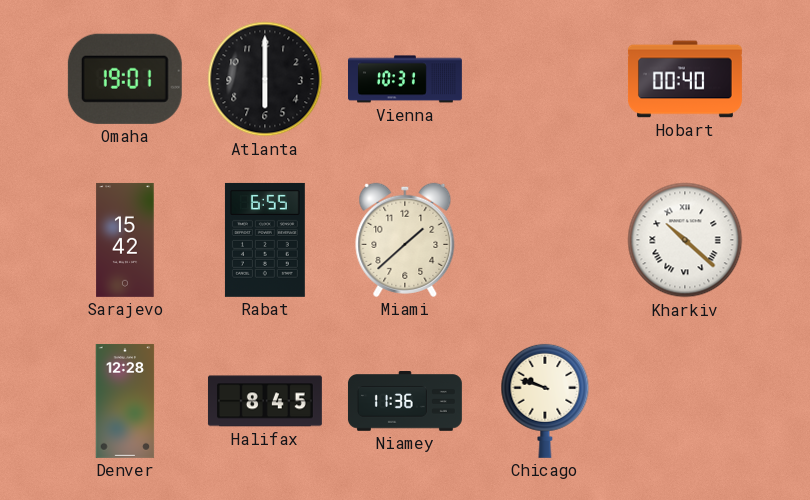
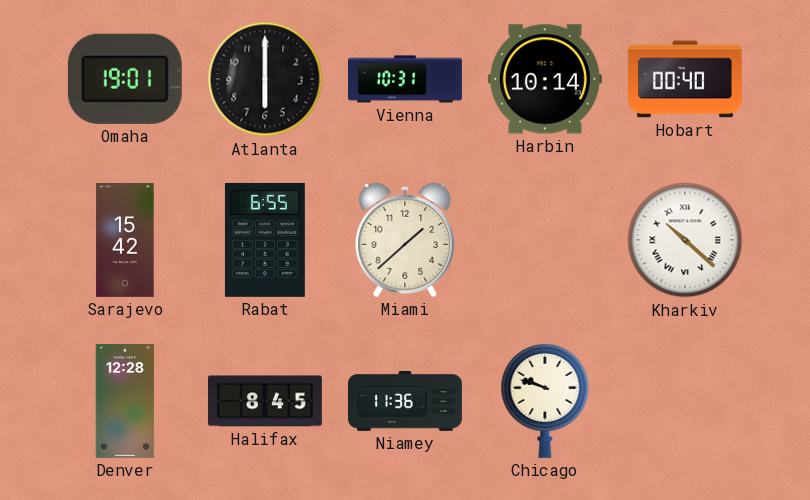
Harbin: none -> 10:14 (545, 79)
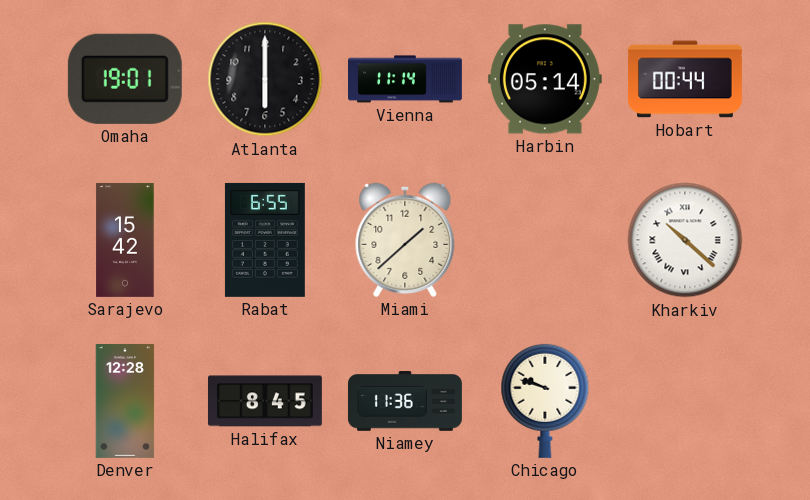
Vienna: 10:31 -> 11:14 (406, 79)
Harbin: 10:14 -> 05:14 (545, 79)
Hobart: 00:40 -> 00:44 (685, 79)
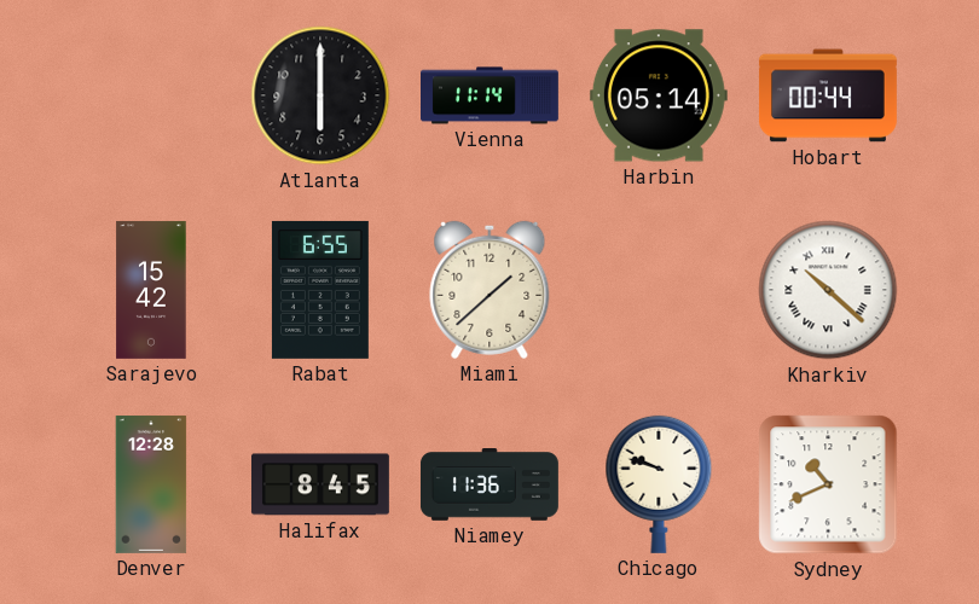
Omaha: 19:01 -> none (125, 79)
Sydney: none -> 10:41 (828, 484)
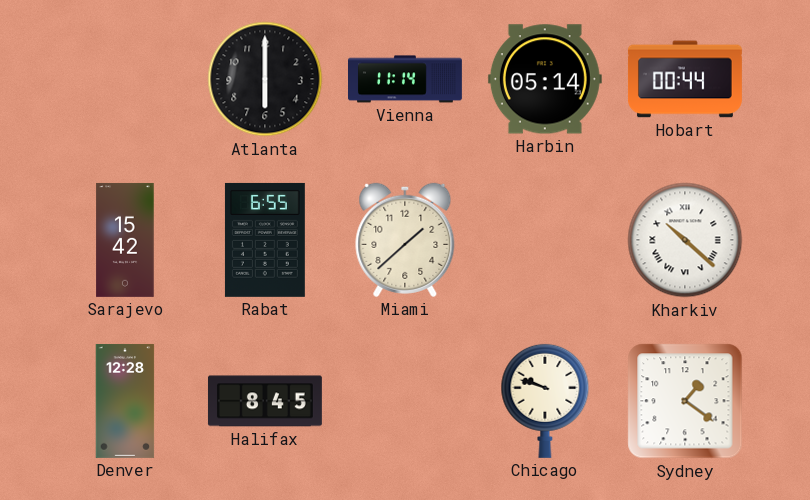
Niamey: 11:36 -> none (489, 486)
Sydney: 10:41 -> 1:21 (685, 401)
